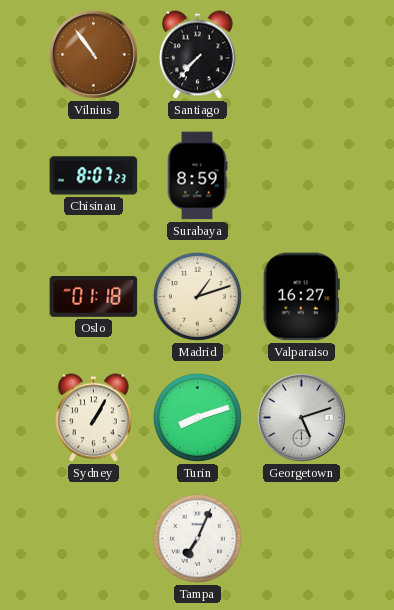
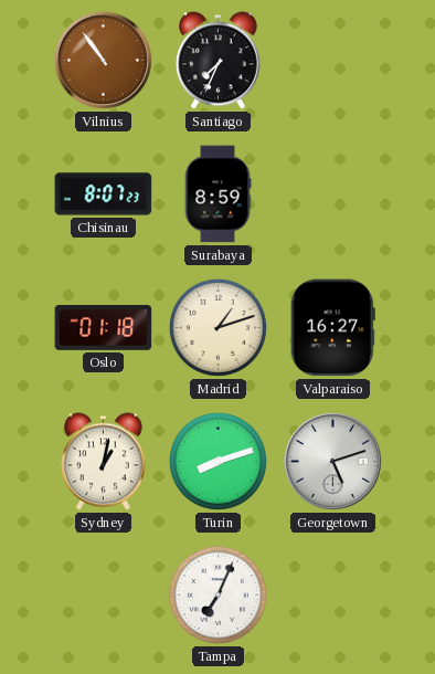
Santiago: 7:37 -> 7:34 (219, 61)
Sydney: 1:05 -> 1:02 (104, 462)
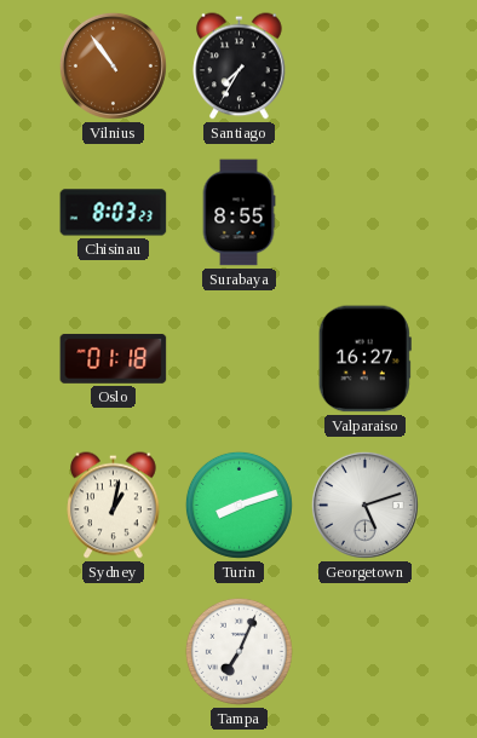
Santiago: 7:34 -> 7:35 (240, 67)
Chisinau: 8:07 -> 8:03 (114, 213)
Surabaya: 8:59 -> 8:55 (238, 213)
Madrid: 1:12 -> none (217, 327)
